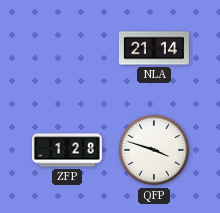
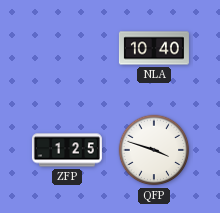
NLA: 21:14 -> 10:40 (154, 48)
ZFP: 1:28 -> 1:25 (67, 150)
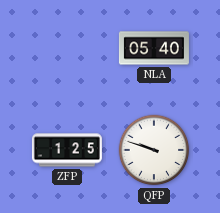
NLA: 10:40 -> 05:40 (154, 48)
QFP: 3:48 -> 9:48 (154, 150)
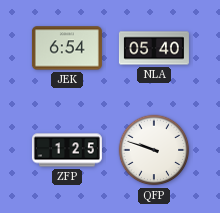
JEK: none -> 6:54 (67, 48)
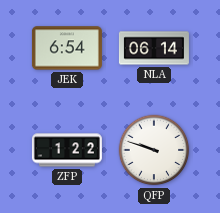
NLA: 05:40 -> 06:14 (154, 48)
ZFP: 1:25 -> 1:22 (67, 150)
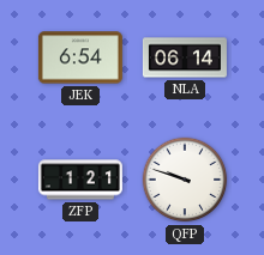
ZFP: 1:22 -> 1:21 (80, 180)
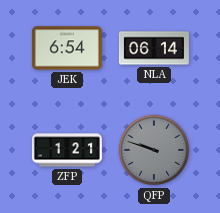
QFP dial: white -> grey (154, 150)
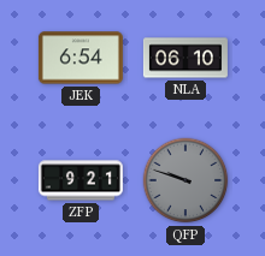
NLA: 06:14 -> 06:10 (185, 58)
ZFP: 1:21 -> 9:21 (81, 180)
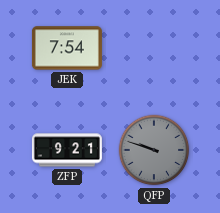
JEK: 6:54 -> 7:54 (67, 48)
NLA: 06:10 -> none (185, 58)
